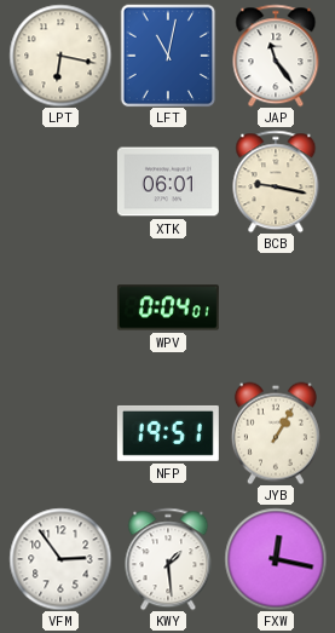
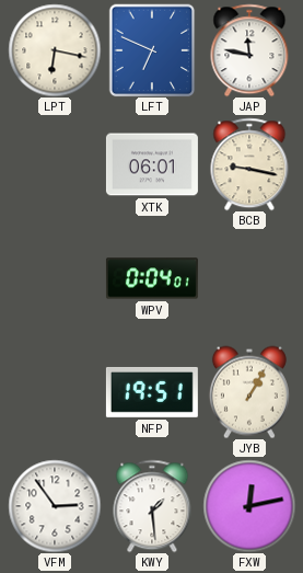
LFT: 11:02 -> 6:49 (152, 50)
JAP: 11:24 -> 11:47 (249, 50)
FXW: 12:17 -> 12:13 (249, 506)
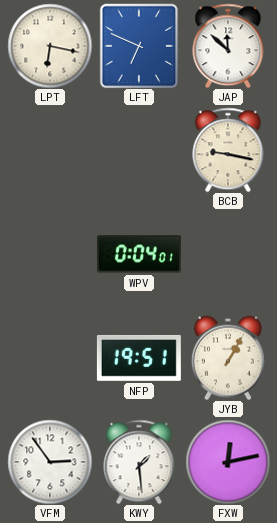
JAP: 11:47 -> 11:52 (228, 46)
XTK: 06:01 -> none (152, 164)
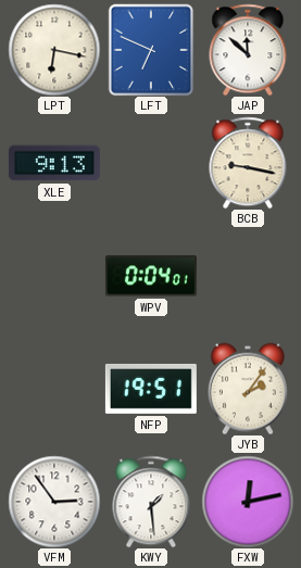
XLE: none -> 9:13 (54, 163)
JYB: 1:05 -> 2:06 (248, 389)
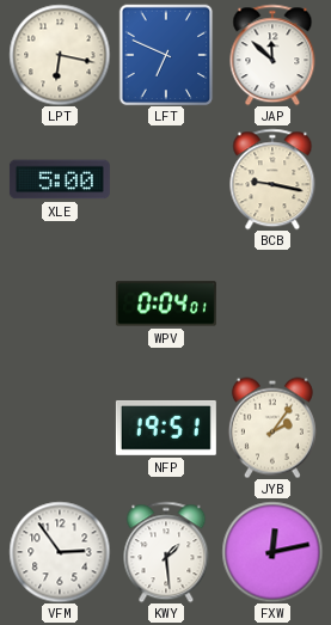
XLE: 9:13 -> 5:00 (60, 179)
